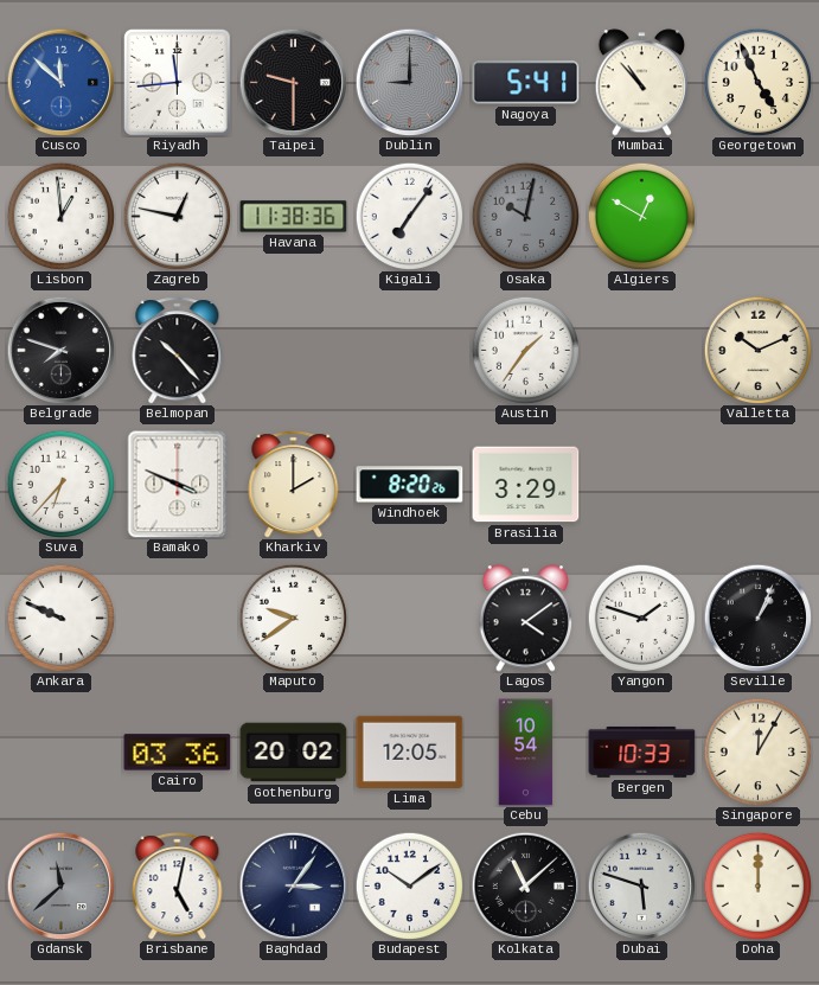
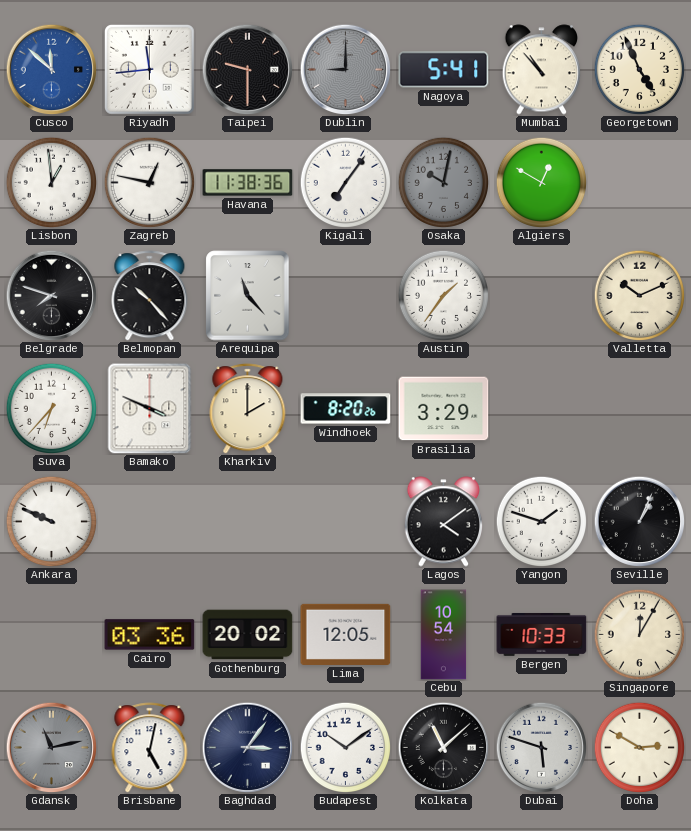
Arequipa: none -> 11:23 (248, 296)
Maputo: 9:39 -> none (293, 618)
Gdansk: 11:38 -> 11:13 (51, 747)
Doha: 12:00 -> 2:50 (639, 747)
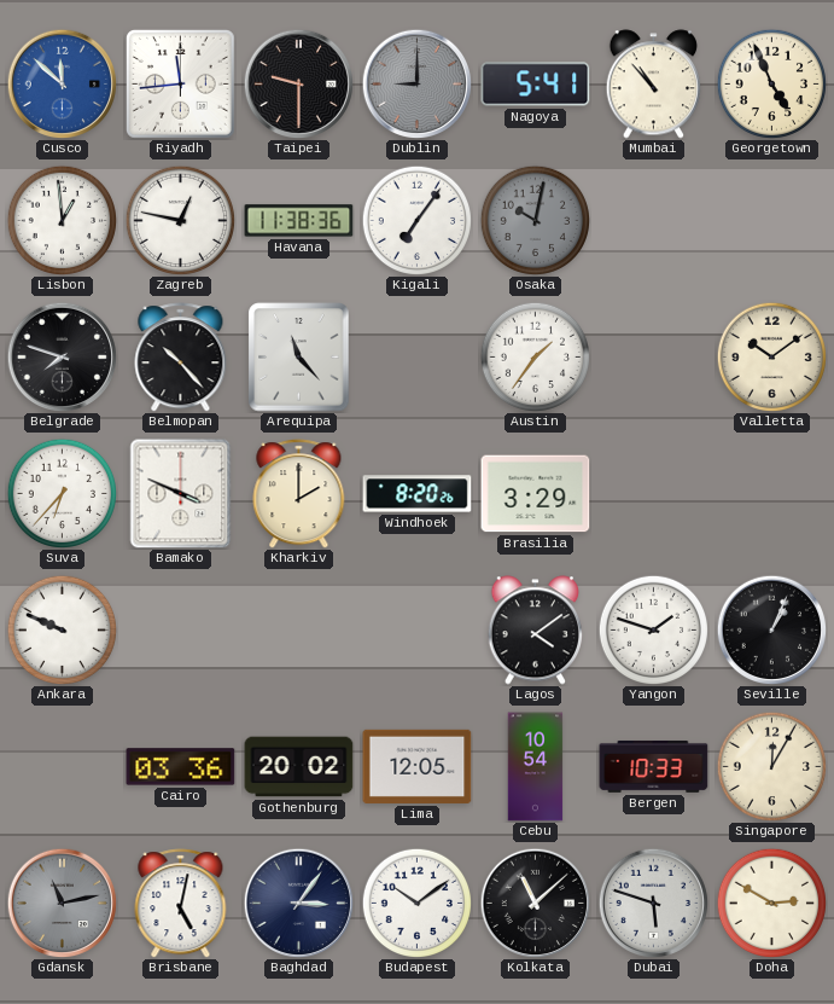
Algiers: 12:50 -> none (541, 182)
Valletta: 10:11 -> 10:09 (771, 356)
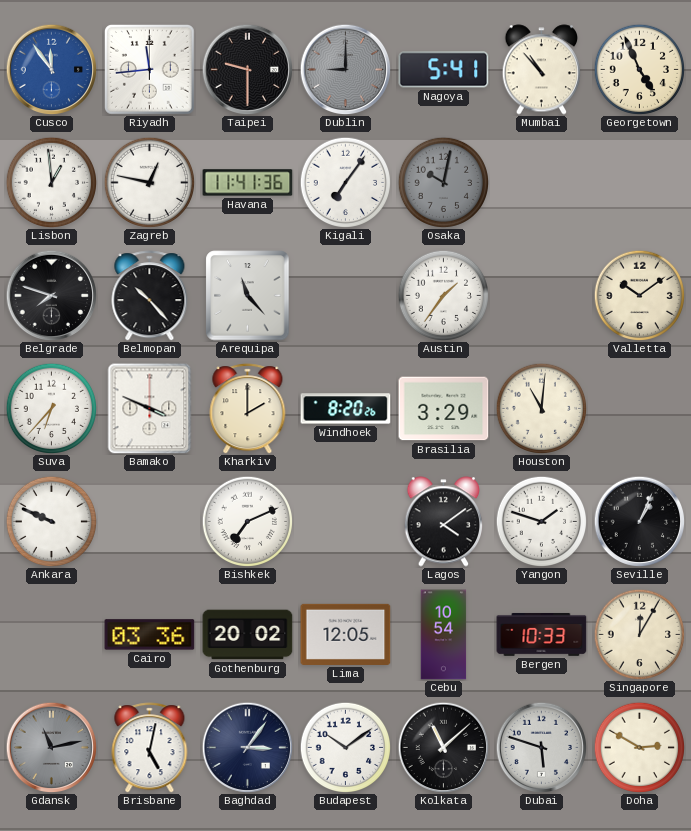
Cusco: 11:52 -> 11:54 (51, 69)
Havana: 11:38 -> 11:41 (248, 183)
Houston: none -> 11:01 (541, 408)
Bishkek: none -> 7:11 (247, 521)
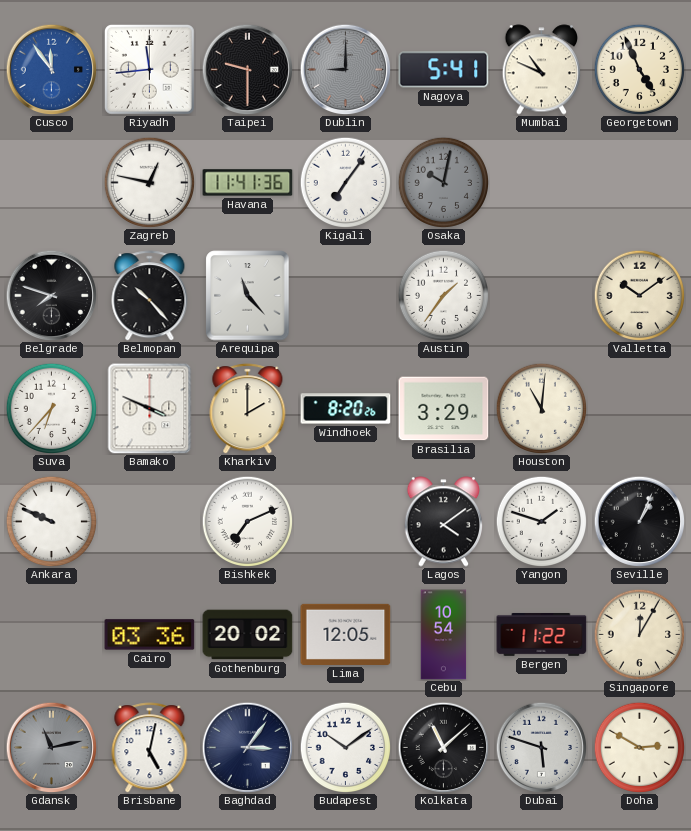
Mumbai: 10:53 -> 10:49 (542, 70)
Lisbon: 12:59 -> none (51, 182)
Bergen: 10:33 -> 11:22 (542, 634)
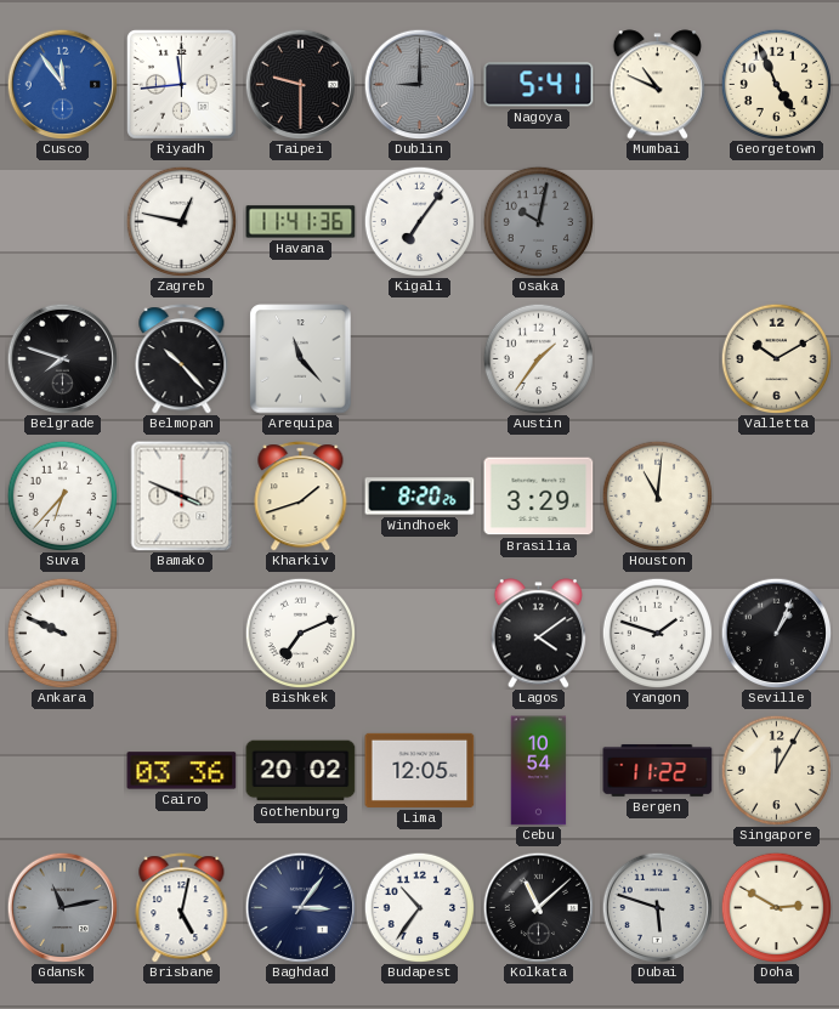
Valletta: 10:09 -> 10:10 (776, 358)
Kharkiv: 2:00 -> 1:42 (301, 497)
Budapest: 10:09 -> 10:36 (419, 907)
